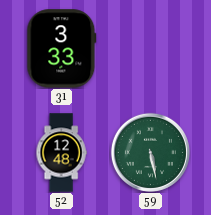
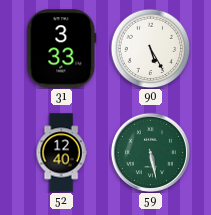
90: none -> 5:25 (150, 48)
52: 12:48 -> 12:40 (61, 153)
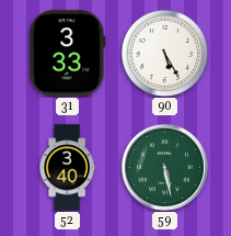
52: 12:40 -> 3:40 (67, 168)
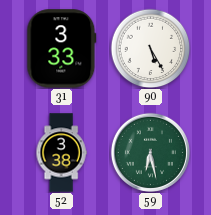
52: 3:40 -> 3:38 (61, 153)
59: 5:28 -> 6:28 (150, 152)
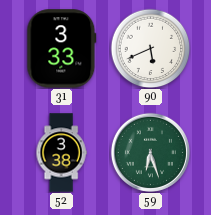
90: 5:25 -> 5:41 (150, 48)
59: 6:28 -> 6:27 (150, 152)
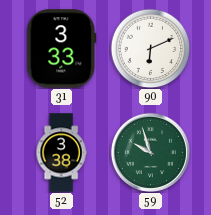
90: 5:41 -> 6:11 (150, 48)
59: 6:27 -> 9:57 (150, 152)
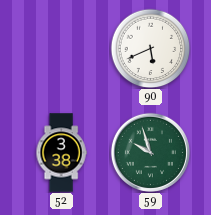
31: 3:33 -> none (62, 49)
90: 6:11 -> 5:41 (150, 48)
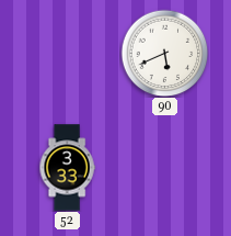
52: 3:38 -> 3:33 (67, 168)
59: 9:57 -> none (150, 152)
